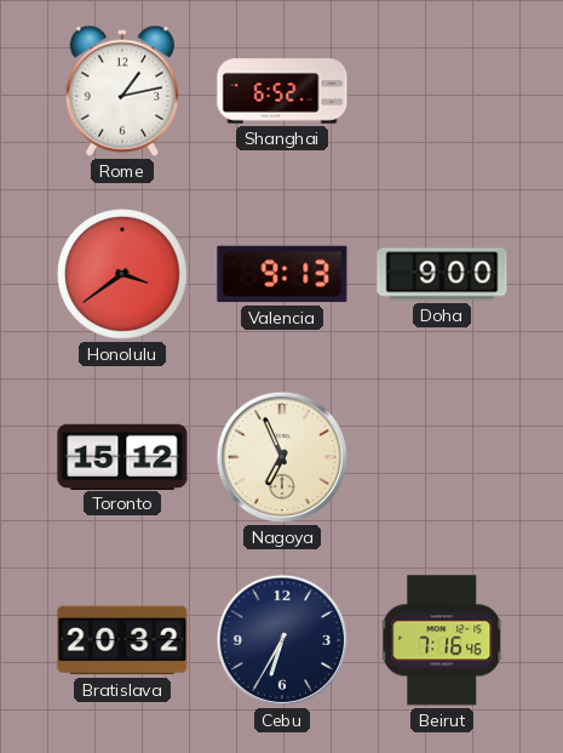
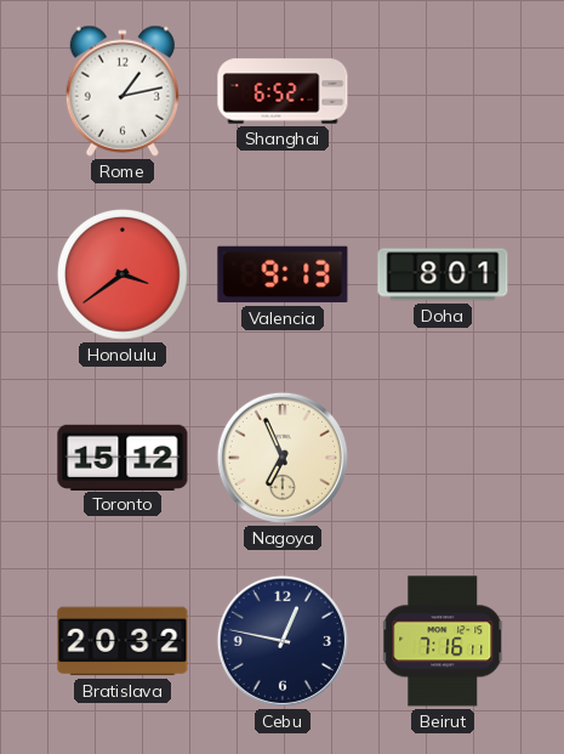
Doha: 9:00 -> 8:01 (443, 274)
Cebu: 6:35 -> 12:47 (283, 641)
Beirut: 7:16:46 -> 7:16:11 (444, 641)
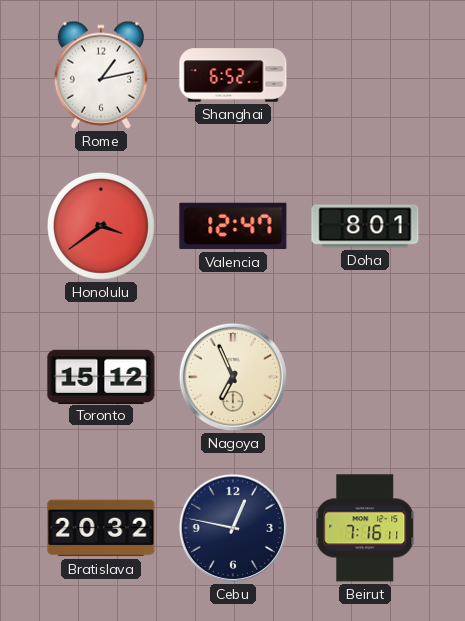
Valencia: 9:13 -> 12:47 (233, 226)
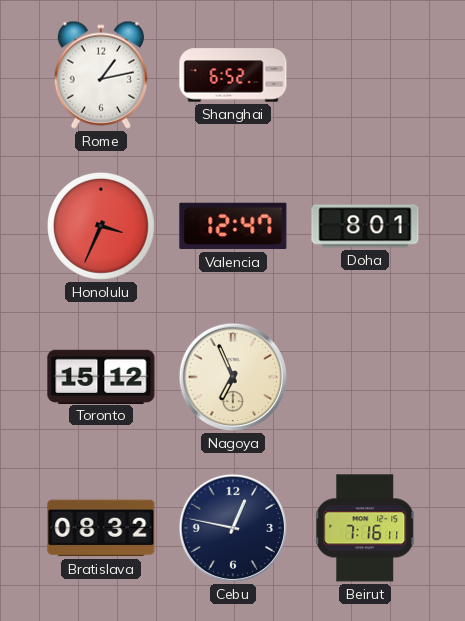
Honolulu: 3:39 -> 3:34 (102, 227)
Bratislava: 20:32 -> 08:32 (101, 528)
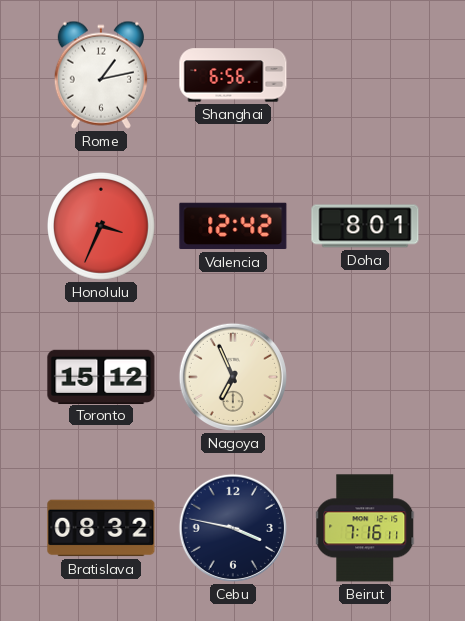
Shanghai: 6:52 -> 6:56 (233, 75)
Valencia: 12:47 -> 12:42 (233, 226)
Cebu: 12:47 -> 3:47 (233, 528)
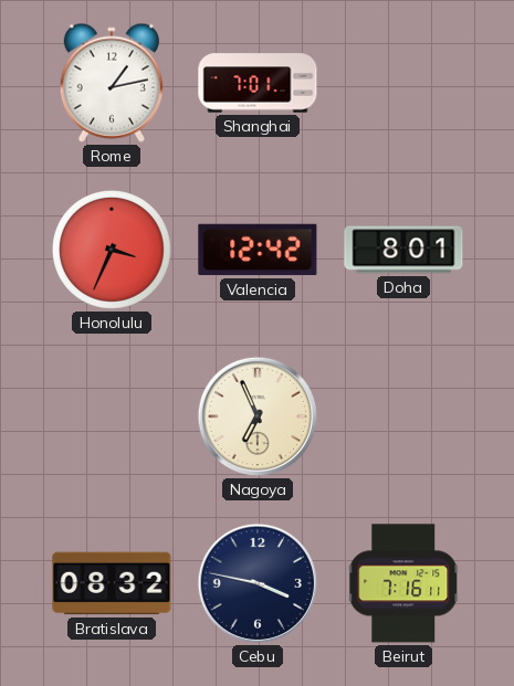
Shanghai: 6:56 -> 7:01 (258, 83)
Toronto: 15:12 -> none (101, 376)
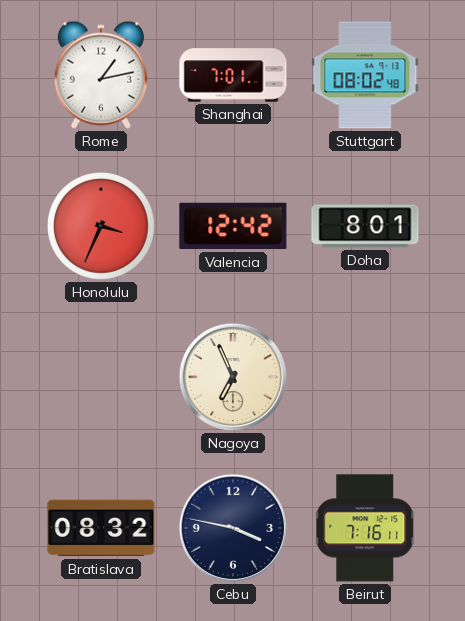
Stuttgart: none -> 08:02 (365, 75)
